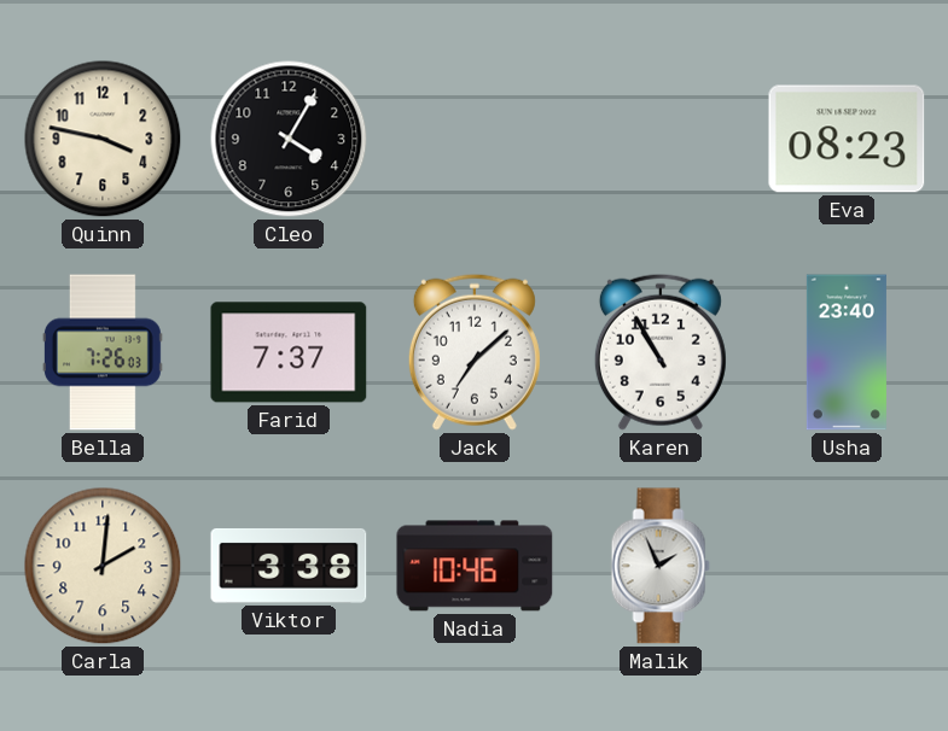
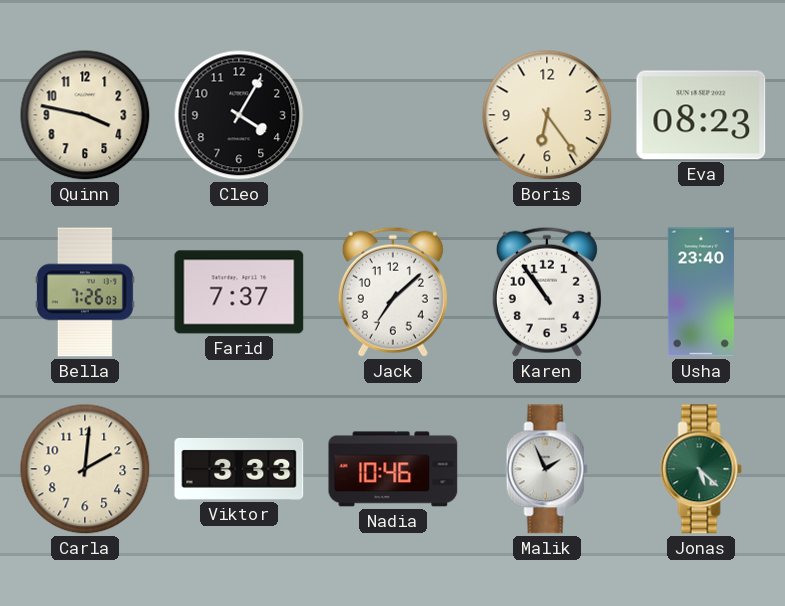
Boris: none -> 6:24 (547, 115)
Karen: 10:55 -> 10:54 (547, 292)
Viktor: 3:38 -> 3:33 (239, 469)
Jonas: none -> 5:22 (701, 469)
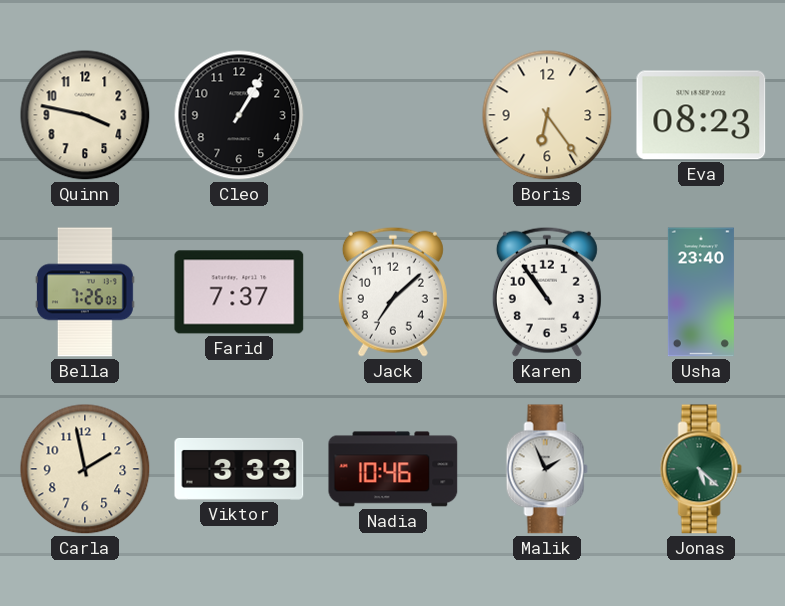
Cleo: 4:05 -> 1:05 (239, 115)
Carla: 2:01 -> 1:58 (85, 469)
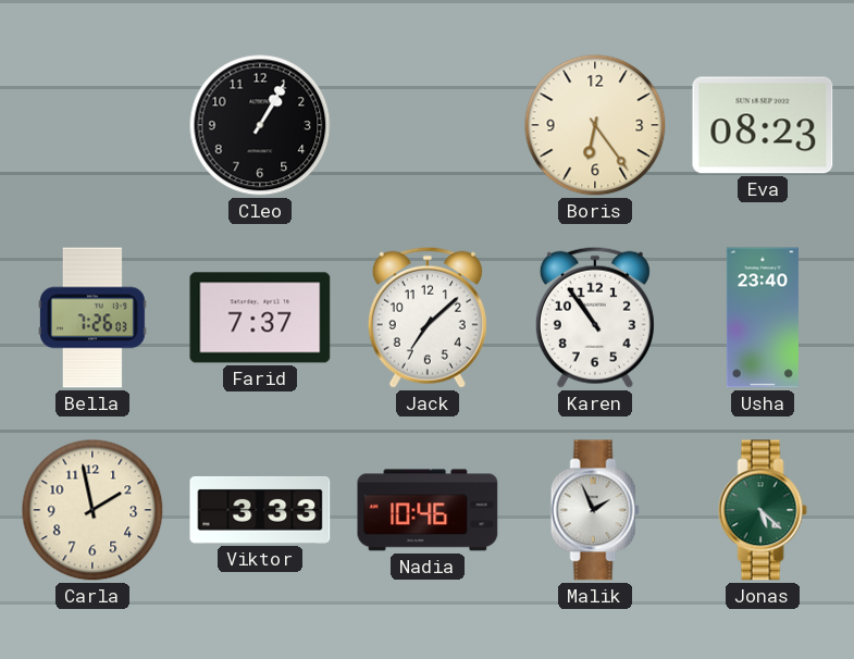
Quinn: 3:47 -> none (85, 115)
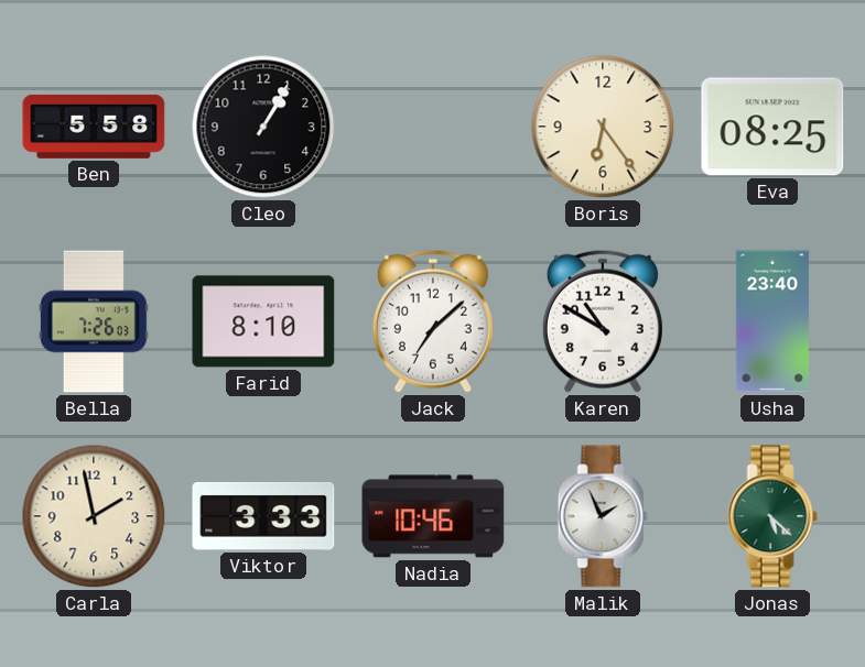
Ben: none -> 5:58 (94, 127)
Eva: 08:23 -> 08:25 (772, 127)
Farid: 7:37 -> 8:10 (263, 321)
Karen: 10:54 -> 10:50 (603, 321)
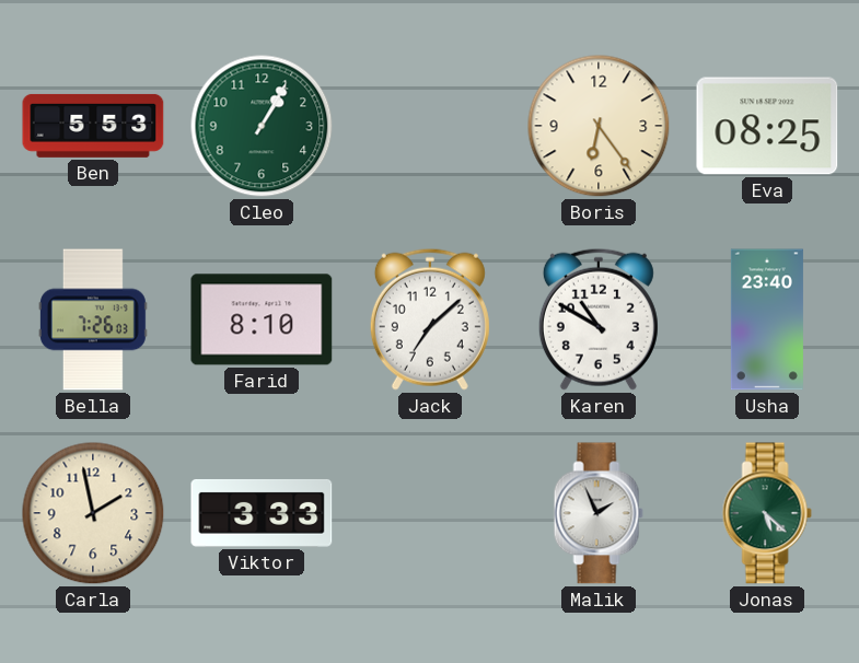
Ben: 5:58 -> 5:53 (93, 126)
Cleo dial: black -> green (262, 126)
Nadia: 10:46 -> none (433, 516)
